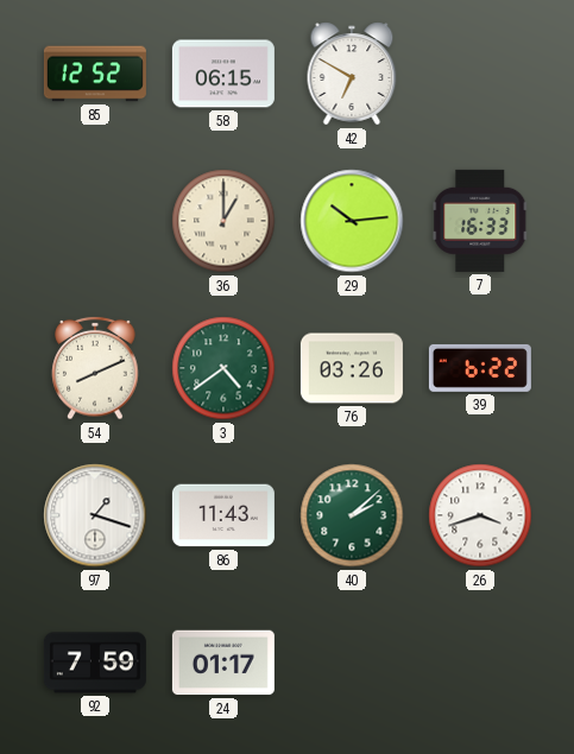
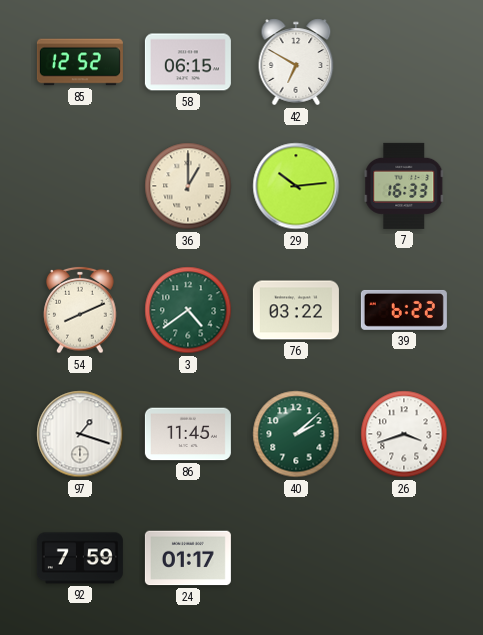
76: 03:26 -> 03:22 (296, 310)
86: 11:43 -> 11:45 (188, 434)
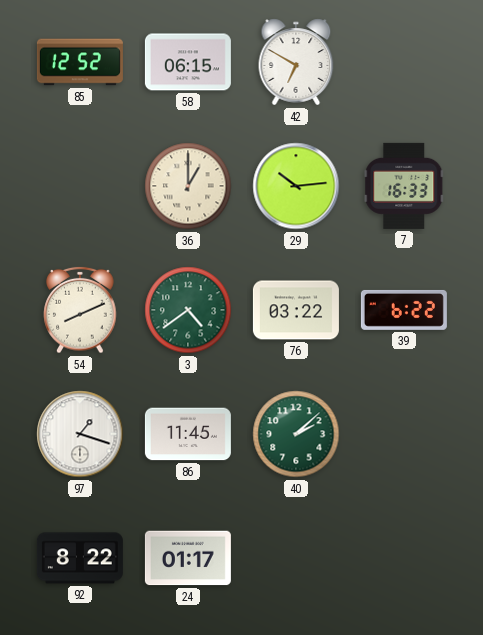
26: 3:42 -> none (404, 434)
92: 7:59 -> 8:22 (80, 558)
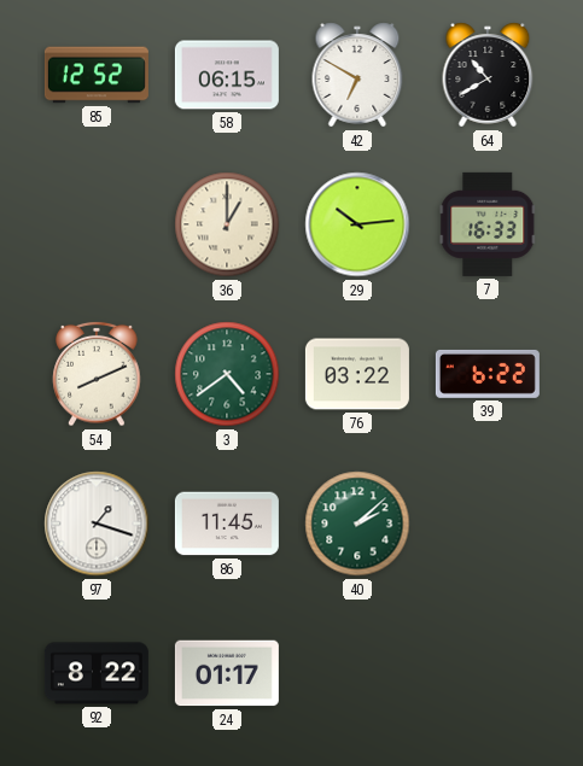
64: none -> 10:40 (488, 75)
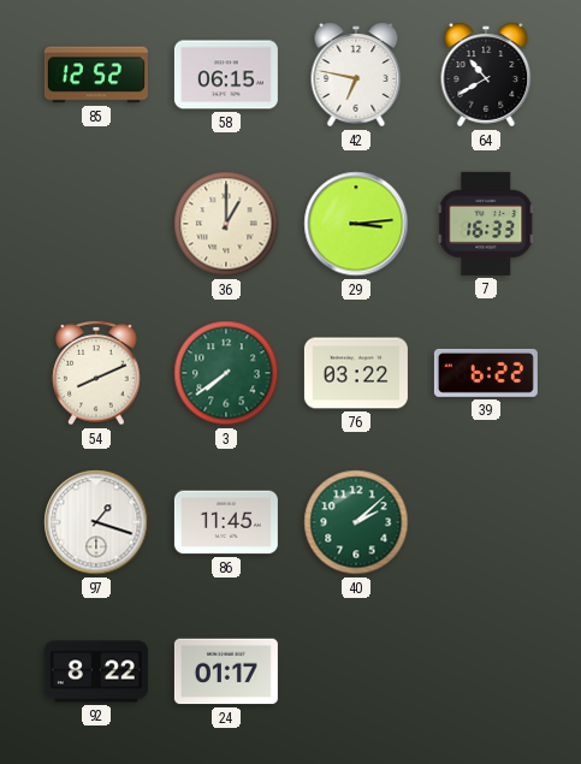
42: 6:50 -> 6:47 (356, 75)
29: 10:14 -> 3:14 (356, 224)
3: 4:39 -> 7:39 (226, 373)
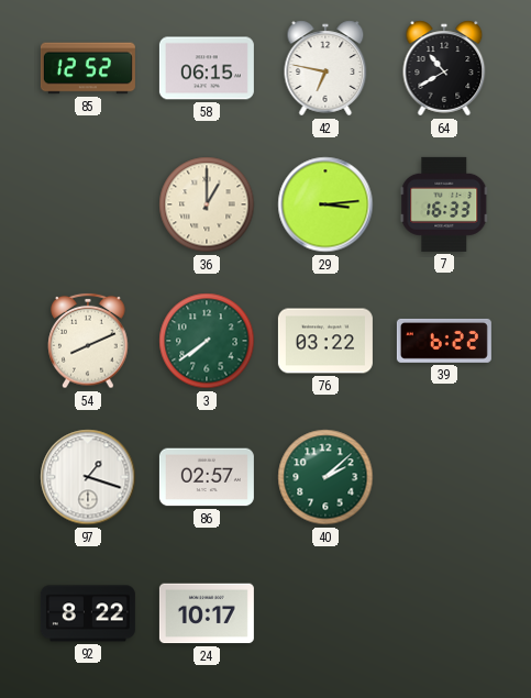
86: 11:45 -> 02:57 (207, 477)
24: 01:17 -> 10:17 (207, 613)
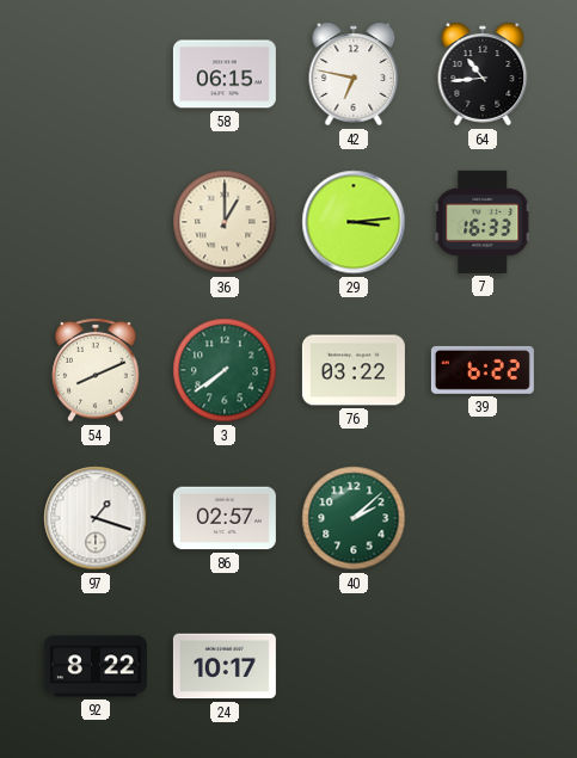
85: 12:52 -> none (88, 68)
64: 10:40 -> 10:44 (483, 74)
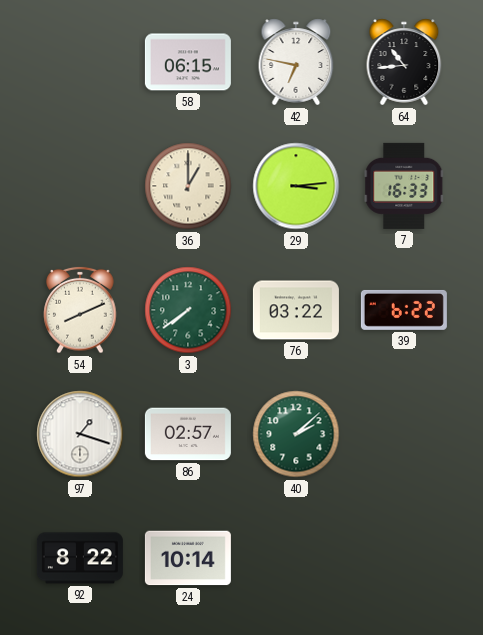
24: 10:17 -> 10:14 (188, 558)
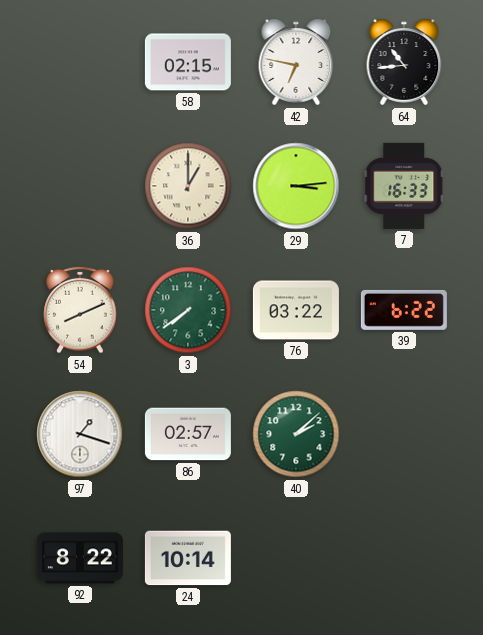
58: 06:15 -> 02:15 (188, 62)
